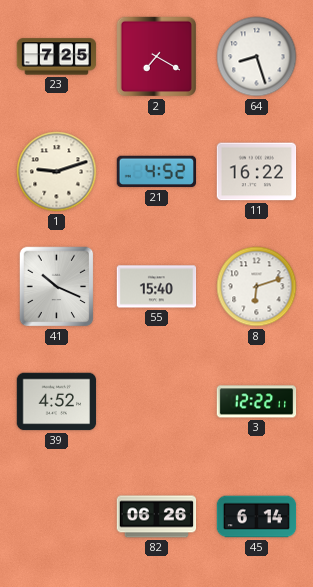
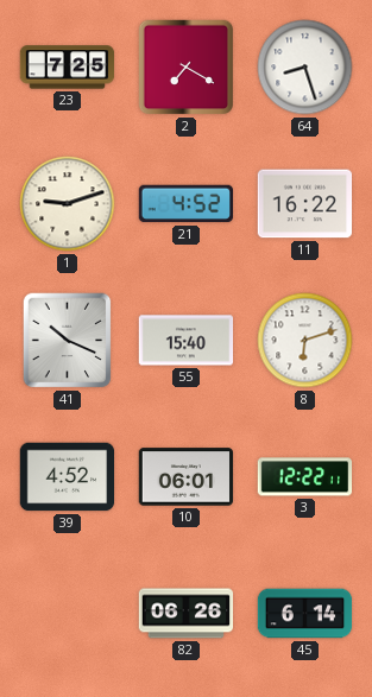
10: none -> 06:01 (187, 477)
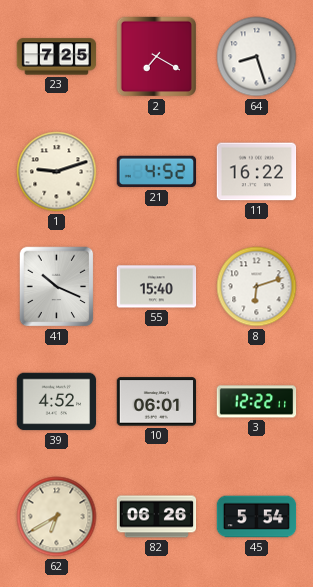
62: none -> 6:40 (57, 517)
45: 6:14 -> 5:54 (257, 517)
